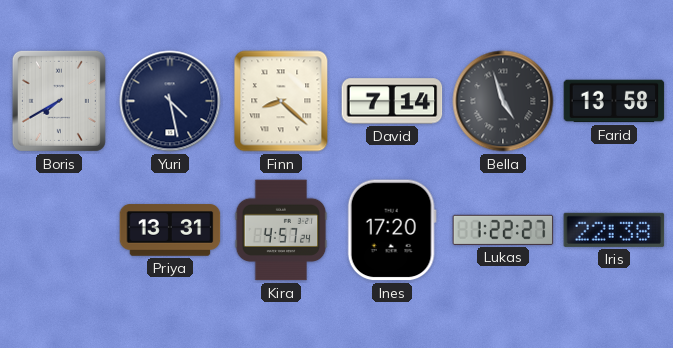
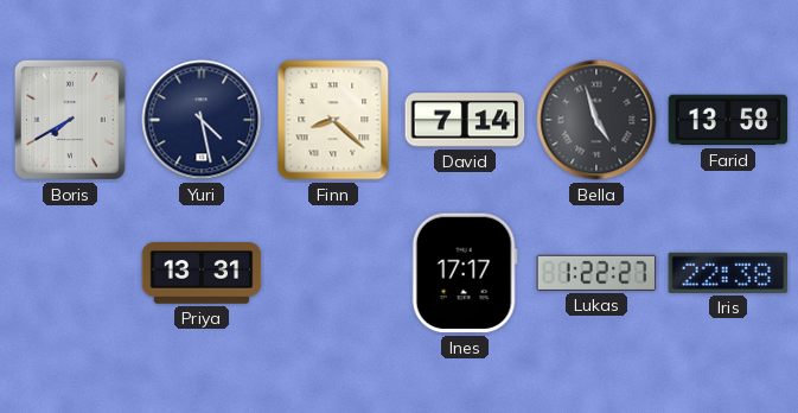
Kira: 4:57 -> none (281, 230)
Ines: 17:20 -> 17:17 (465, 273)
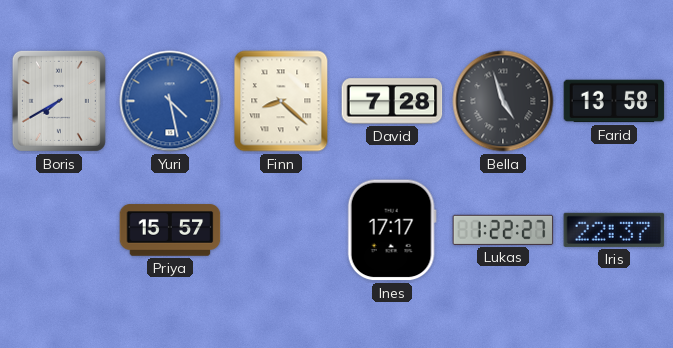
Yuri dial: navy -> blue (170, 101)
David: 7:14 -> 7:28 (392, 101)
Priya: 13:31 -> 15:57 (170, 230)
Iris: 22:38 -> 22:37 (614, 230)
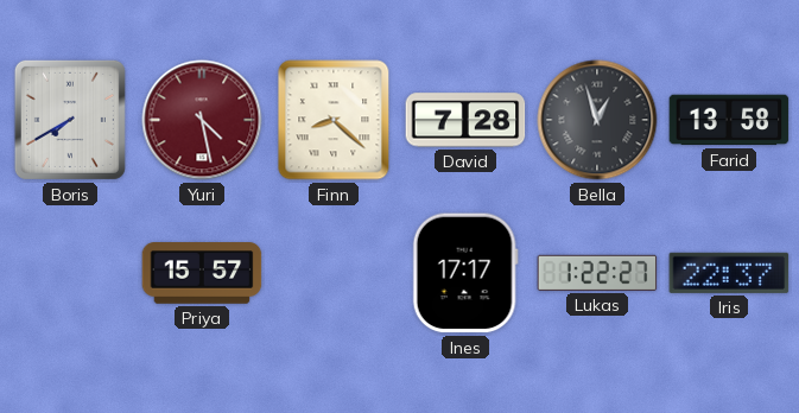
Yuri dial: blue -> burgundy (202, 120)
Bella: 4:57 -> 12:57 (597, 120)
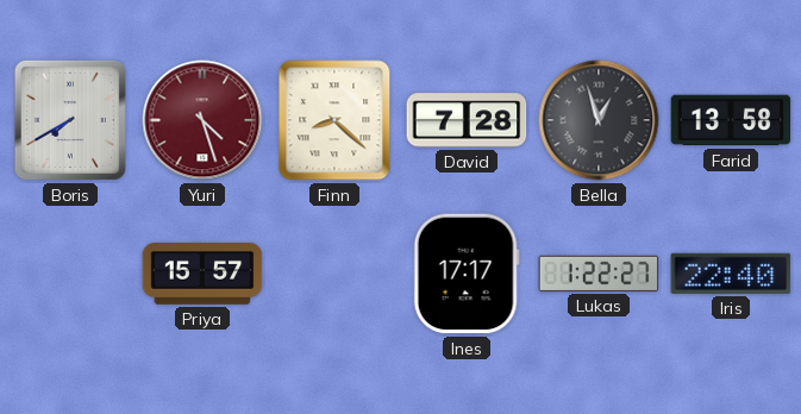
Yuri: 4:28 -> 4:27 (202, 120)
Iris: 22:37 -> 22:40 (731, 274)
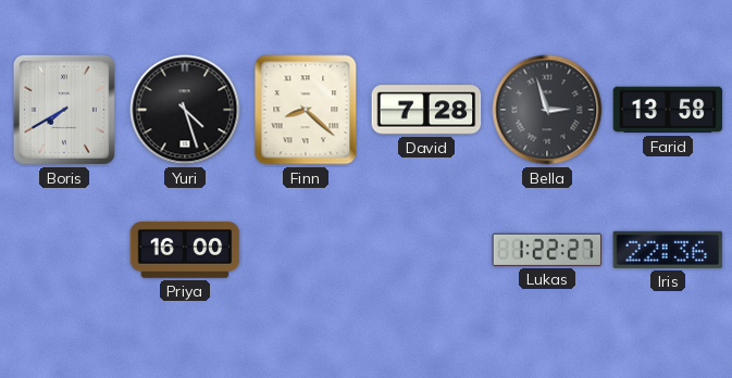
Yuri dial: burgundy -> black (185, 110)
Bella: 12:57 -> 2:57 (547, 110)
Priya: 15:57 -> 16:00 (185, 250)
Ines: 17:17 -> none (467, 274)
Iris: 22:40 -> 22:36 (668, 250)
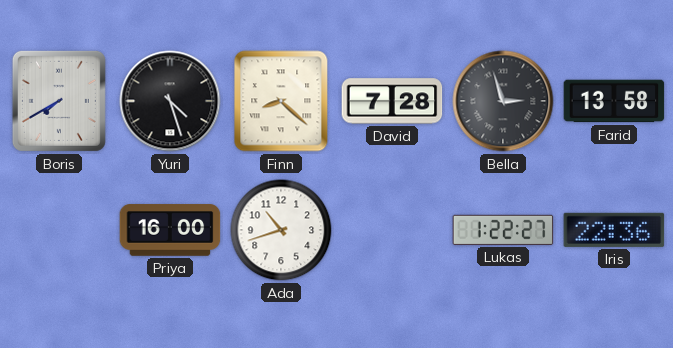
Ada: none -> 10:42 (281, 230)
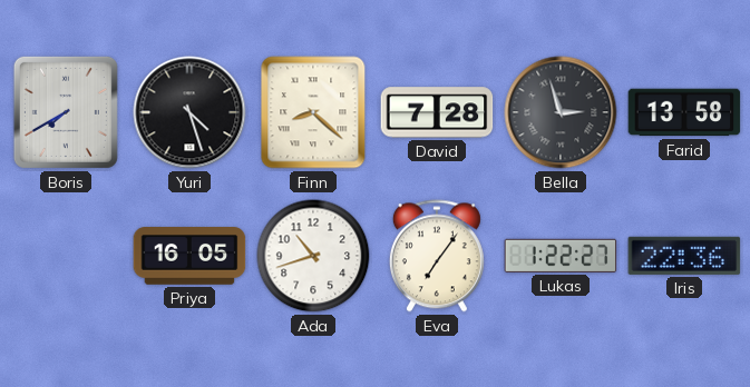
Priya: 16:00 -> 16:05 (189, 256)
Eva: none -> 7:06 (437, 256)
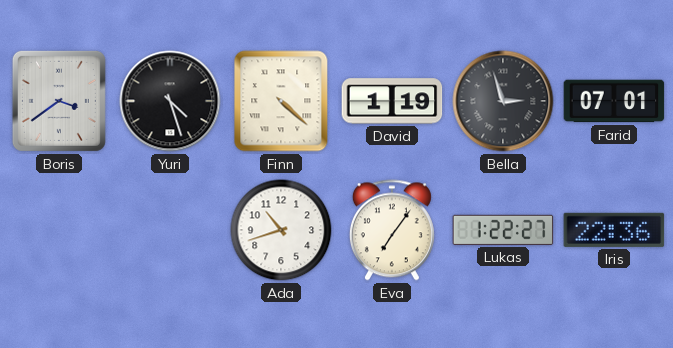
Boris: 7:40 -> 3:39 (59, 101)
Finn: 8:22 -> 4:22 (281, 101)
David: 7:28 -> 1:19 (392, 101)
Farid: 13:58 -> 07:01 (614, 101)
Priya: 16:05 -> none (189, 256)
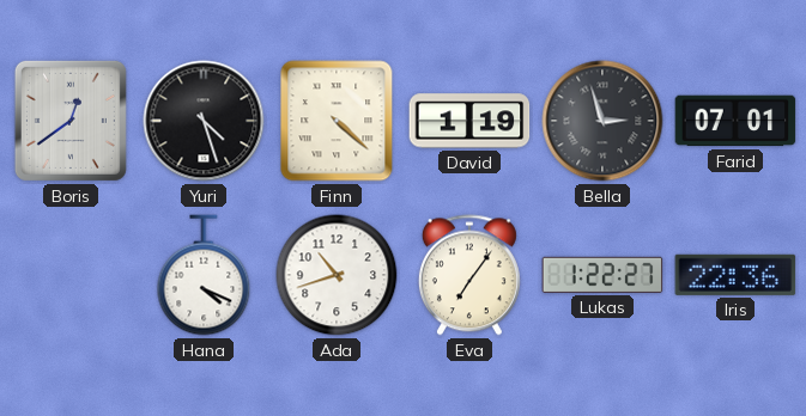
Boris: 3:39 -> 12:39 (71, 121)
Hana: none -> 4:19 (204, 275)
